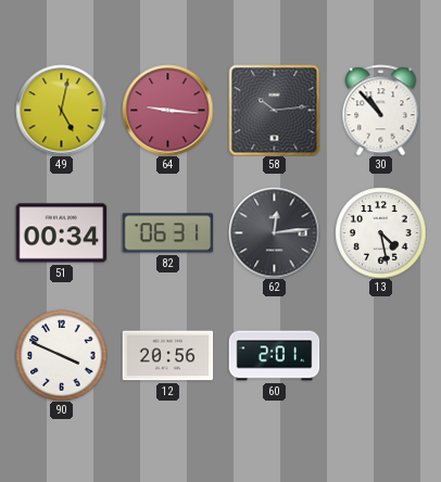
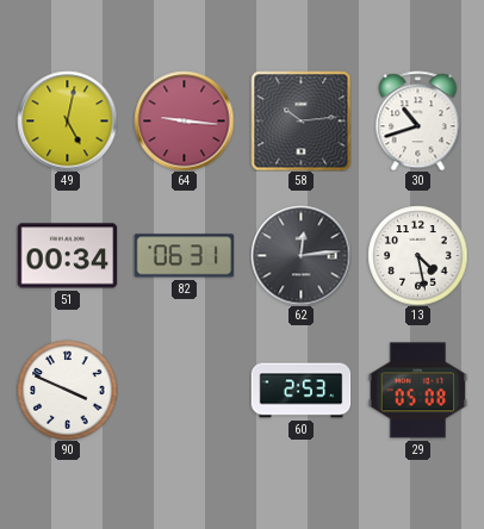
30: 10:53 -> 10:42 (418, 120)
12: 20:56 -> none (167, 356)
60: 2:01 -> 2:53 (300, 391)
29: none -> 05:08 (417, 391)
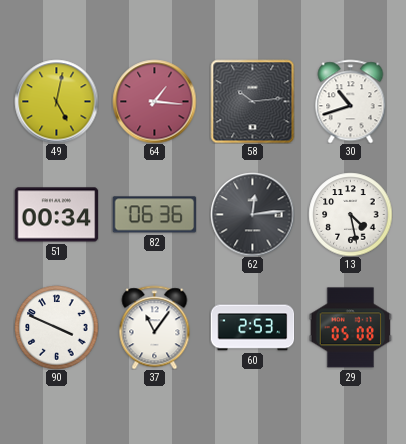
64: 9:16 -> 1:16 (154, 101)
82: 06:31 -> 06:36 (154, 215)
37: none -> 11:06 (155, 327)
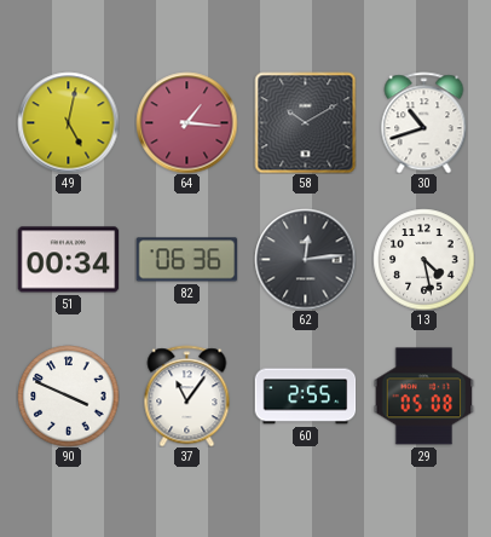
58: 10:14 -> 10:10 (305, 122)
60: 2:53 -> 2:55 (305, 397)
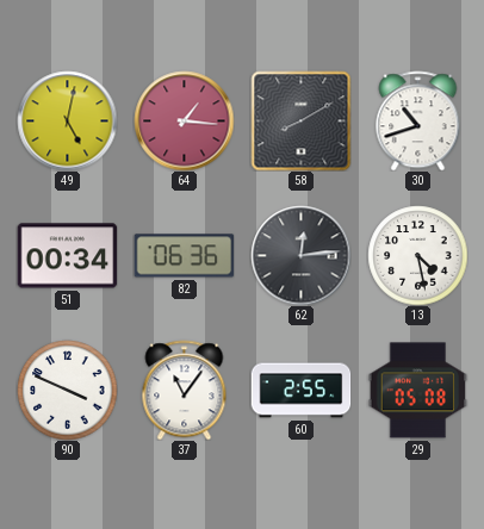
58: 10:10 -> 8:10 (300, 120)
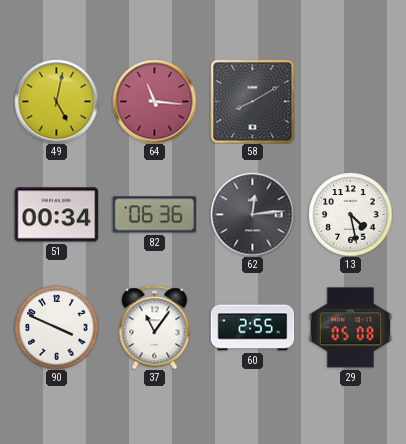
64: 1:16 -> 11:16 (154, 101)
30: 10:42 -> none (418, 120)
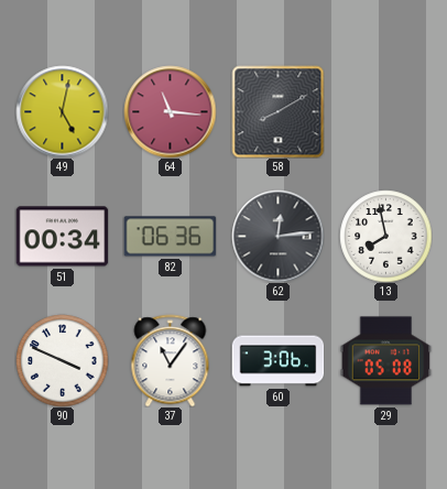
13: 4:28 -> 7:58 (385, 236)
60: 2:55 -> 3:06 (277, 361)
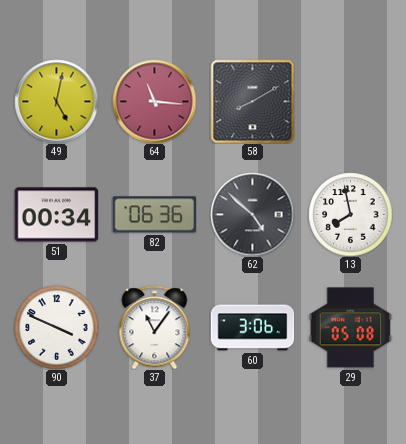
62: 12:14 -> 4:52 (252, 214)
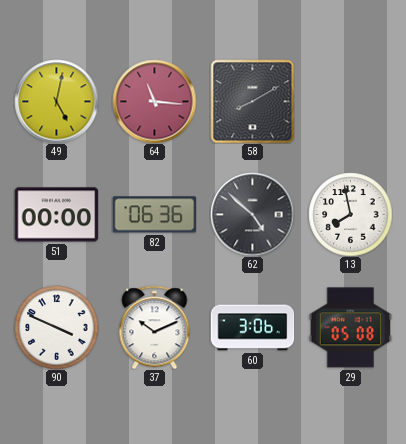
51: 00:34 -> 00:00 (56, 215)
37: 11:06 -> 10:11 (155, 327)
